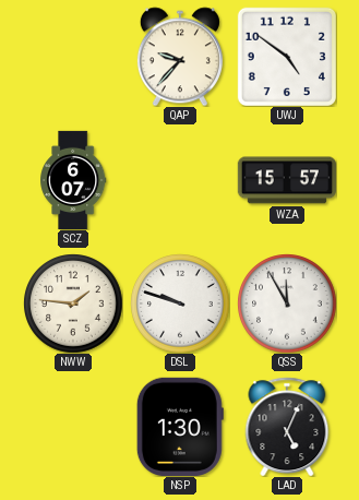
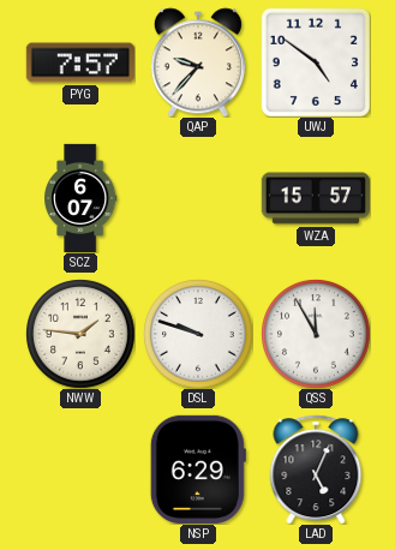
PYG: none -> 7:57 (80, 62)
NSP: 1:30 -> 6:29 (198, 470)
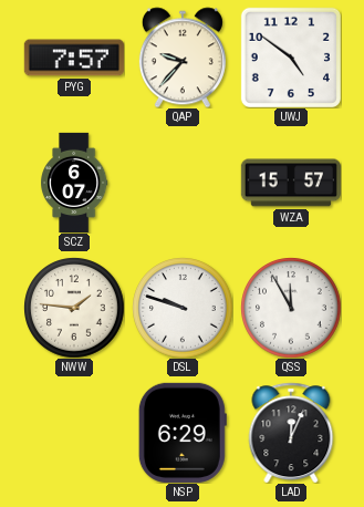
LAD: 5:04 -> 12:04 (291, 433)
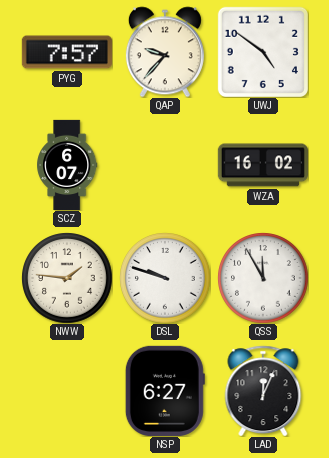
WZA: 15:57 -> 16:02 (263, 165)
NSP: 6:29 -> 6:27 (165, 391)
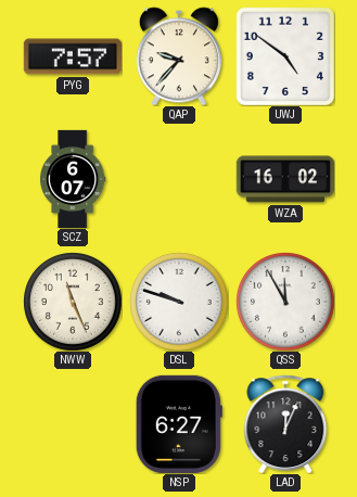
NWW: 1:46 -> 11:26 (73, 302)
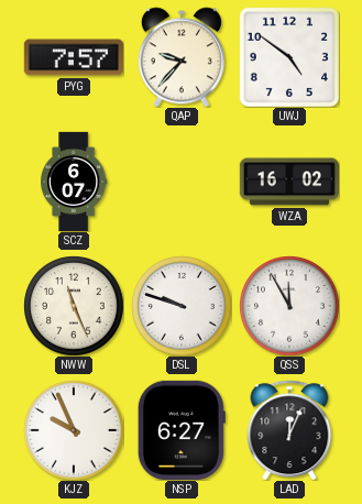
KJZ: none -> 9:56 (74, 430)
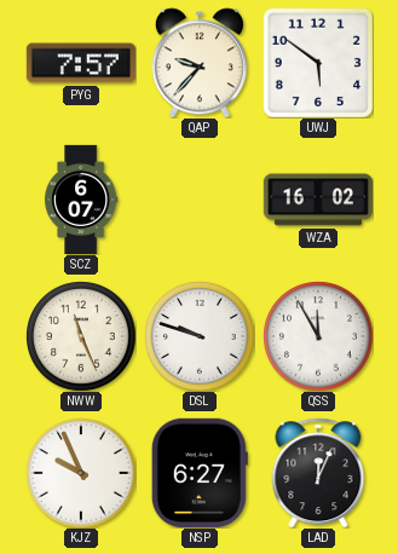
UWJ: 4:51 -> 5:51 (318, 63)
